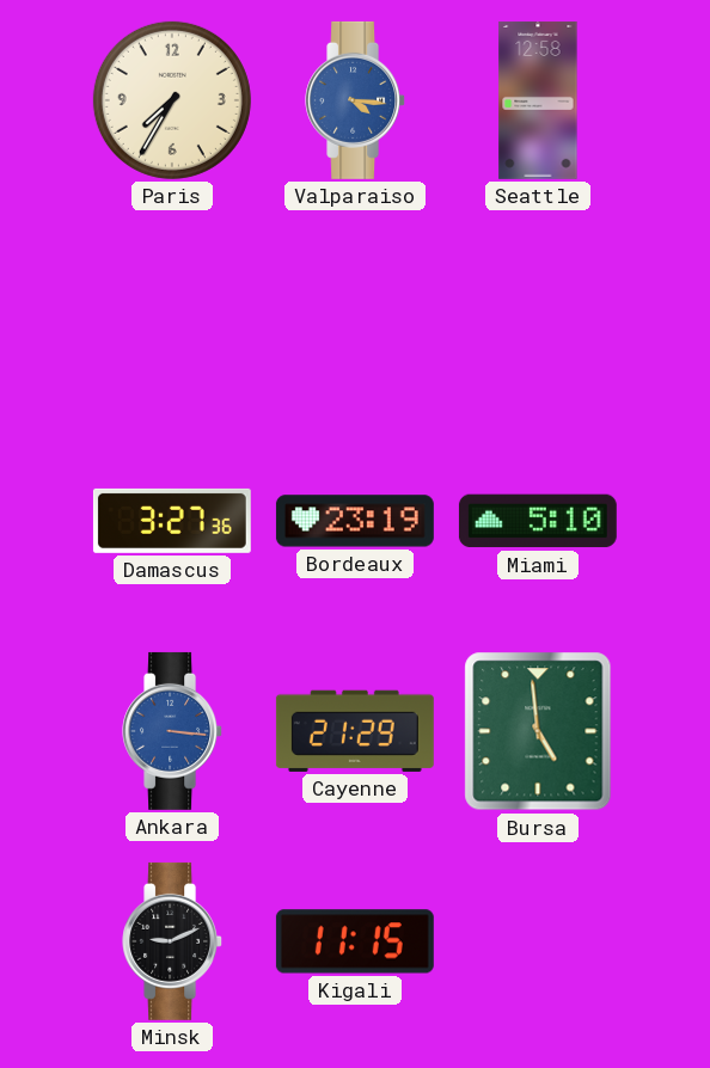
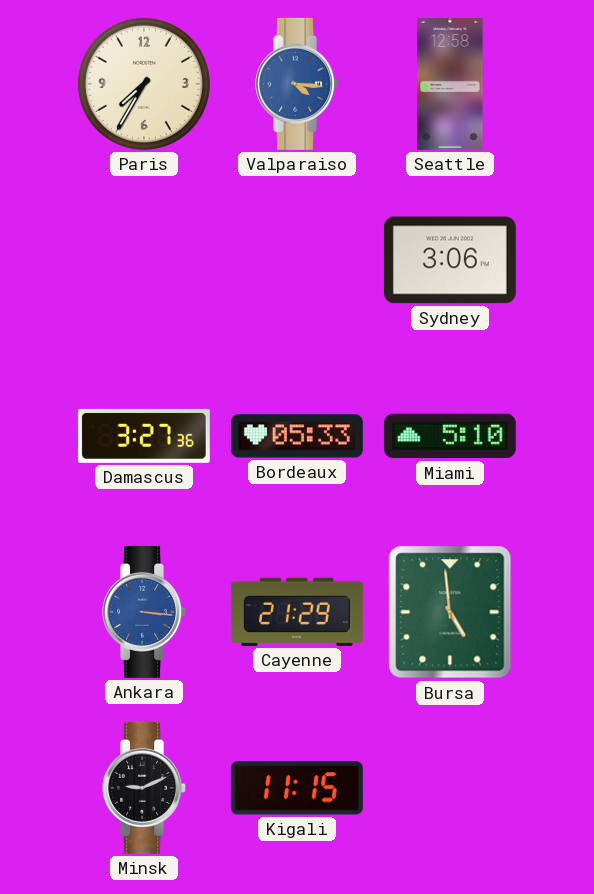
Sydney: none -> 3:06 (450, 260)
Bordeaux: 23:19 -> 05:33 (297, 436)
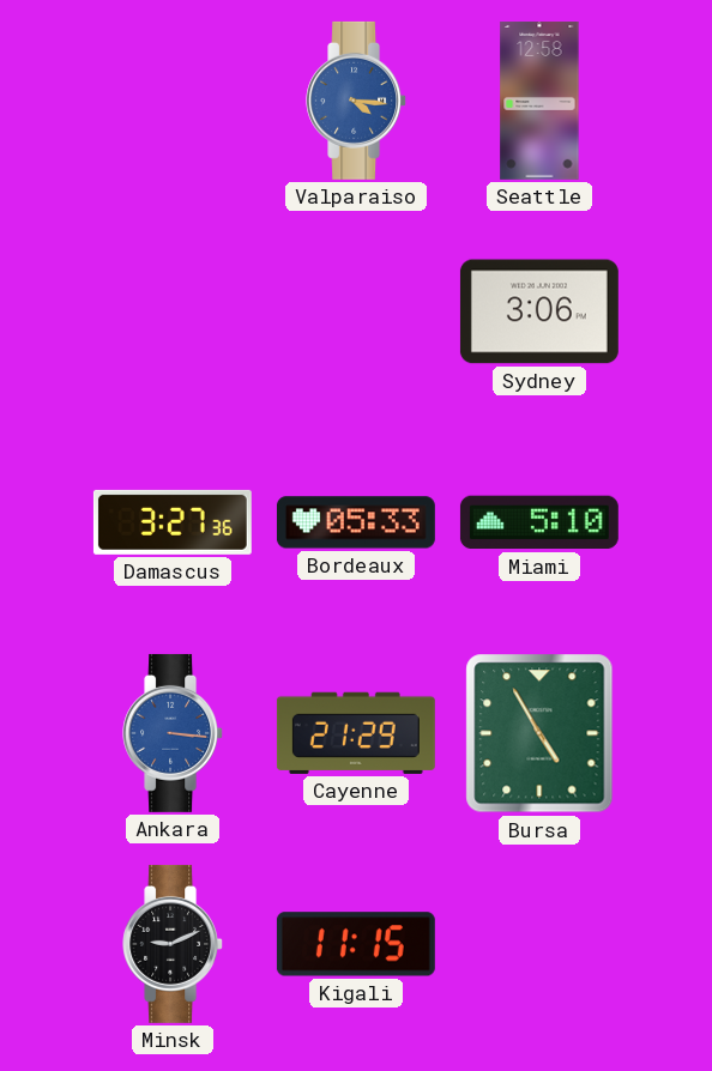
Paris: 7:35 -> none (144, 84)
Bursa: 4:59 -> 4:55 (539, 733)
